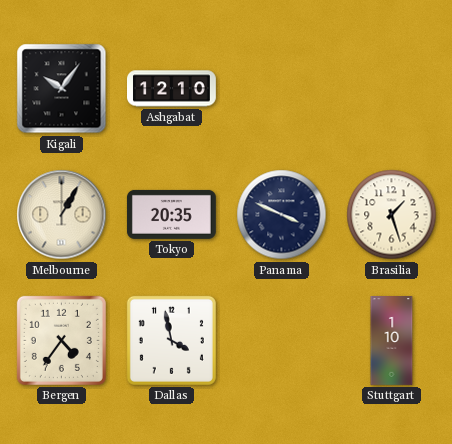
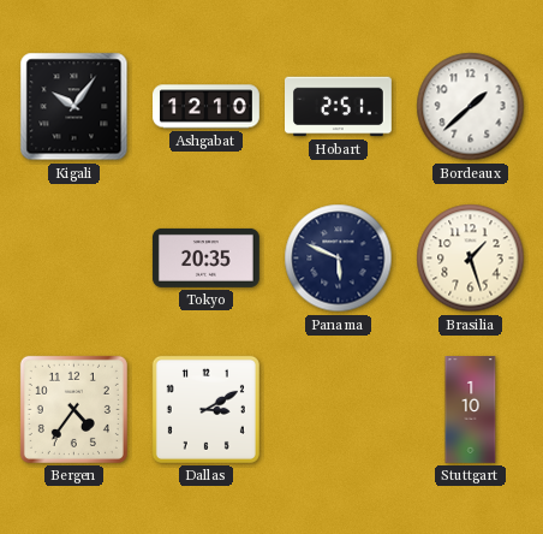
Hobart: none -> 2:51 (339, 107)
Bordeaux: none -> 1:38 (471, 107)
Melbourne: 1:05 -> none (62, 215)
Panama: 3:49 -> 5:49 (339, 259)
Dallas: 3:58 -> 3:10 (205, 409)
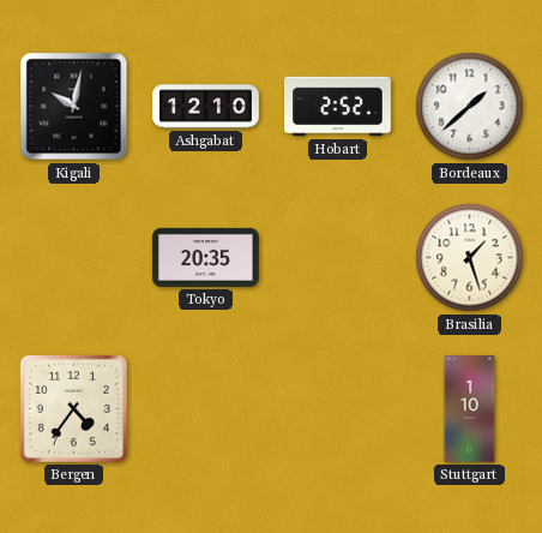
Kigali: 10:06 -> 10:02 (74, 107)
Hobart: 2:51 -> 2:52 (338, 107)
Panama: 5:49 -> none (339, 259)
Dallas: 3:10 -> none (205, 409)
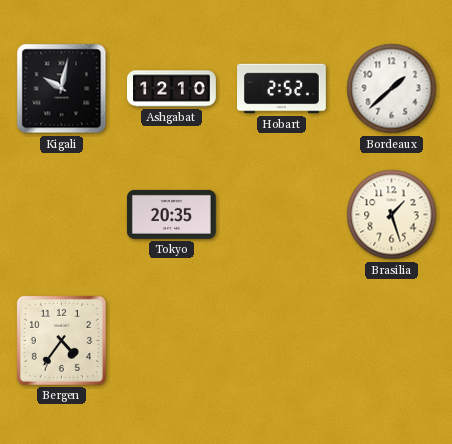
Stuttgart: 1:10 -> none (470, 409)
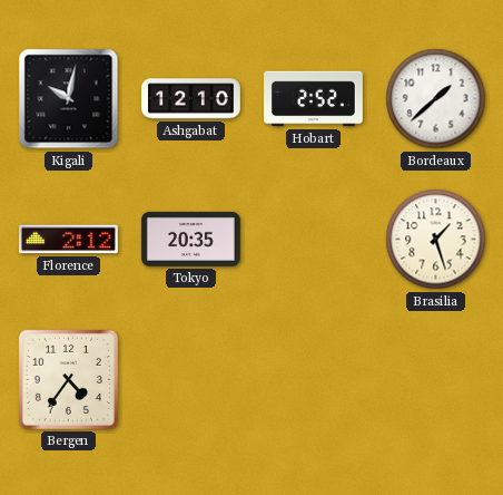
Florence: none -> 2:12 (68, 240)
